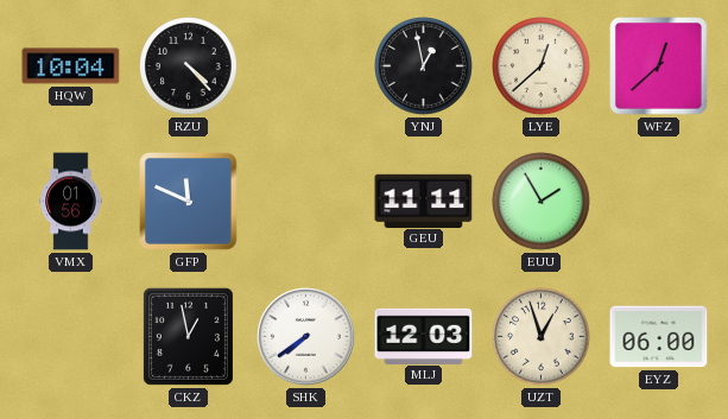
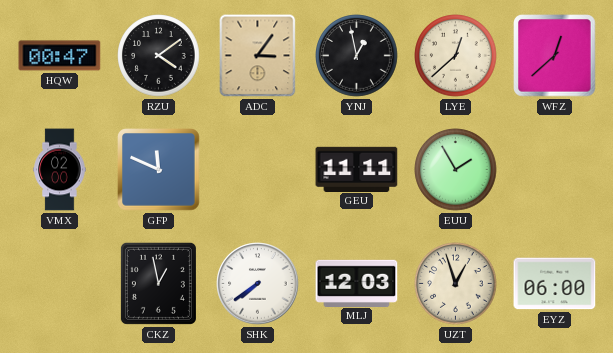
HQW: 10:04 -> 00:47 (60, 56)
RZU: 4:23 -> 4:09 (159, 56)
ADC: none -> 3:06 (258, 56)
VMX: 01:56 -> 02:00 (60, 170)
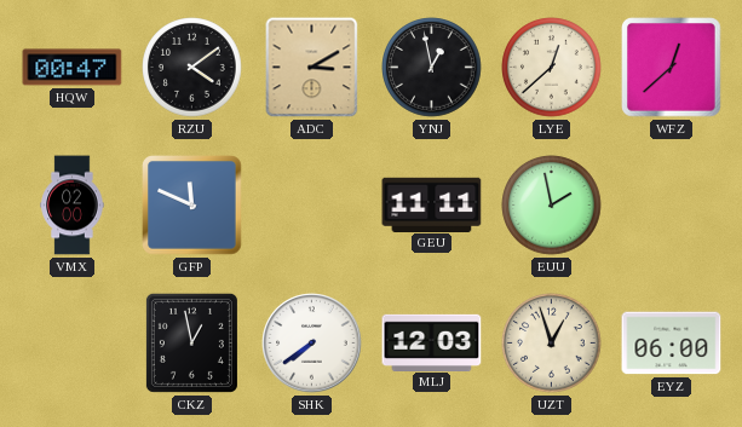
ADC: 3:06 -> 3:10 (312, 68)
EUU: 1:55 -> 1:58 (552, 206)
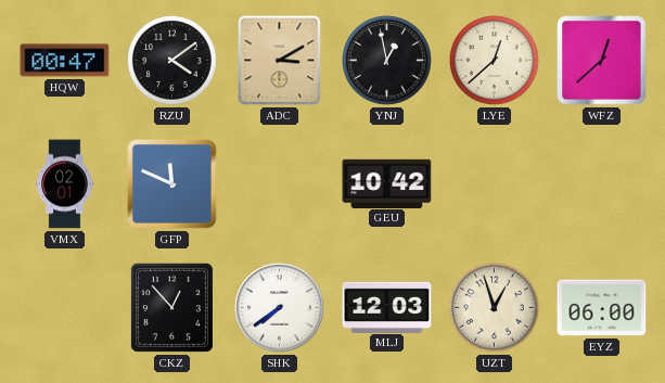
VMX: 02:00 -> 02:01 (65, 184)
GEU: 11:11 -> 10:42 (387, 183)
EUU: 1:58 -> none (552, 206)
CKZ: 12:58 -> 12:53 (171, 307)
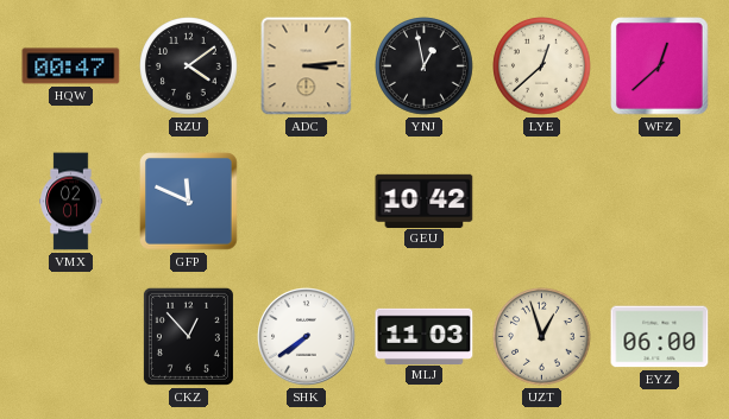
ADC: 3:10 -> 3:14 (307, 66)
MLJ: 12:03 -> 11:03 (425, 336)
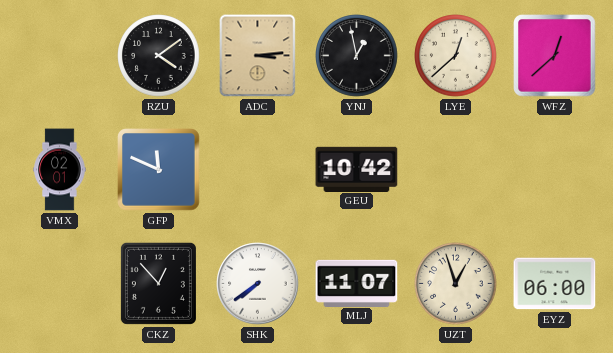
HQW: 00:47 -> none (71, 66)
MLJ: 11:03 -> 11:07 (357, 283)
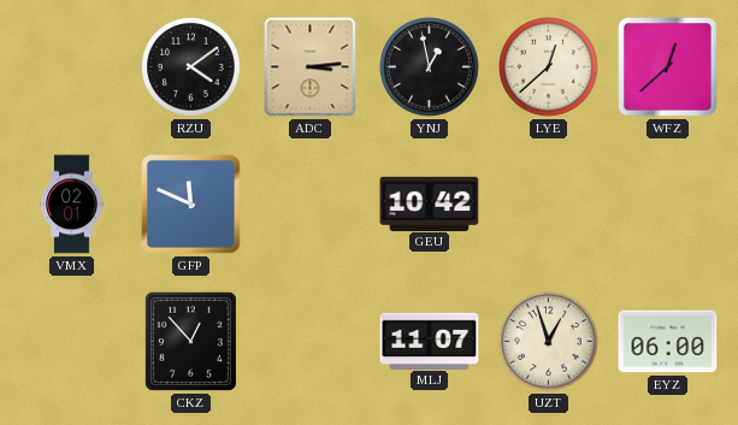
SHK: 7:39 -> none (258, 284)
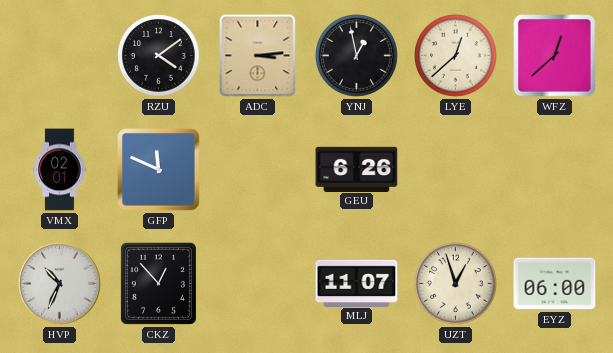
GEU: 10:42 -> 6:26 (357, 169)
HVP: none -> 10:34 (60, 284)
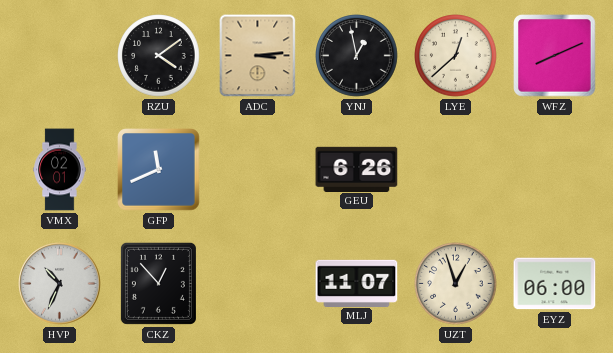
WFZ: 12:38 -> 8:11 (555, 56)
GFP: 11:49 -> 11:41 (159, 170)
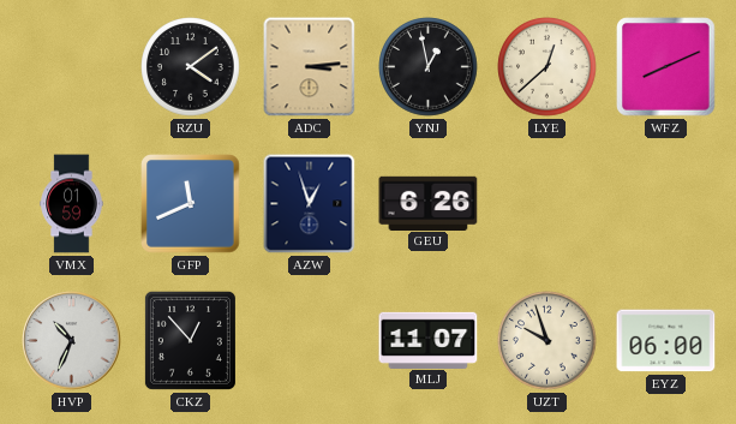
VMX: 02:01 -> 01:59 (72, 204)
AZW: none -> 12:57 (310, 204)
UZT: 12:57 -> 9:57 (547, 341)
